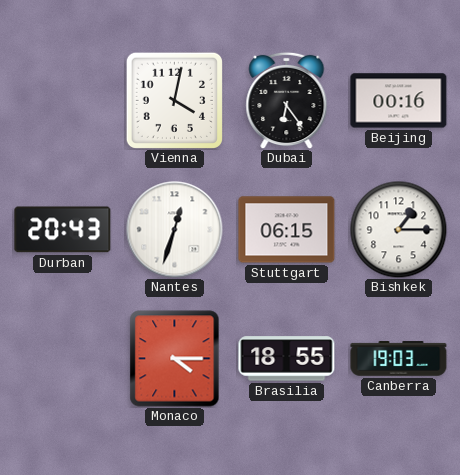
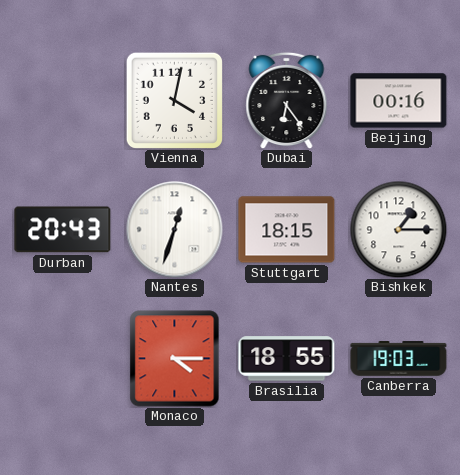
Stuttgart: 06:15 -> 18:15 (287, 230)
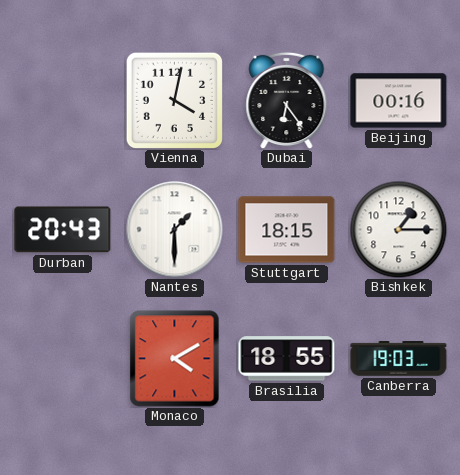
Nantes: 12:33 -> 1:30 (175, 230)
Monaco: 4:15 -> 4:10 (175, 359)
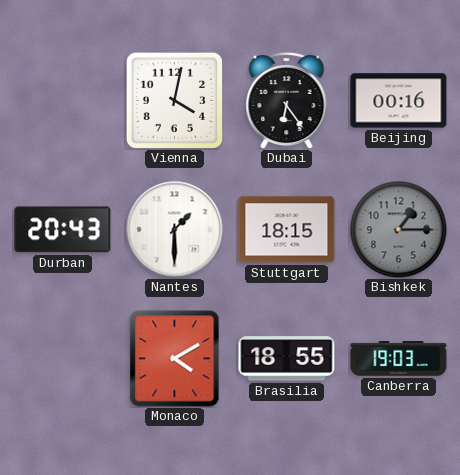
Bishkek dial: white -> grey (398, 229)
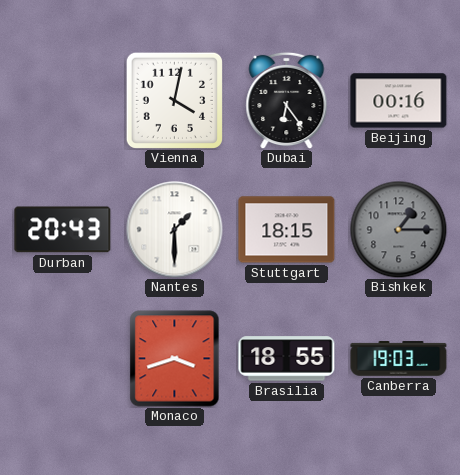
Monaco: 4:10 -> 3:42 (175, 359)
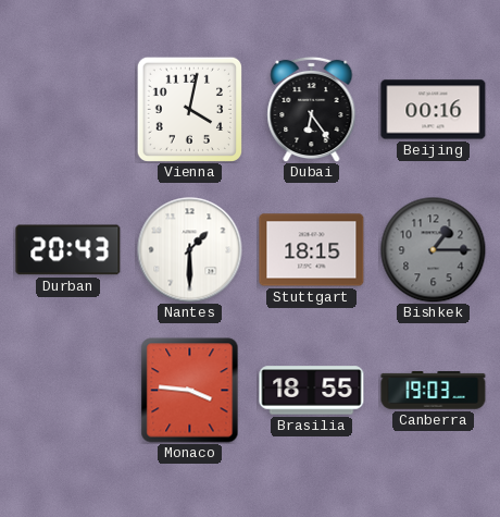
Monaco: 3:42 -> 3:46 (190, 391)
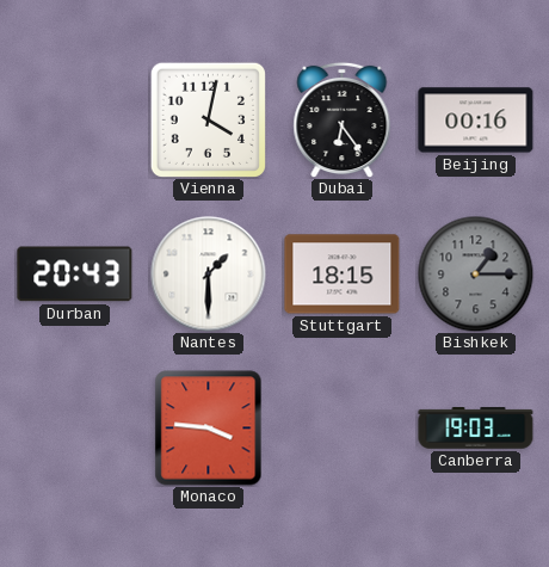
Brasilia: 18:55 -> none (312, 391)
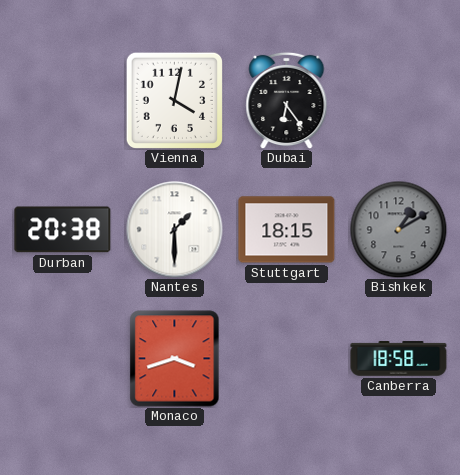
Beijing: 00:16 -> none (476, 121)
Durban: 20:43 -> 20:38 (63, 230)
Bishkek: 1:15 -> 1:10 (398, 229)
Monaco: 3:46 -> 3:42 (175, 359)
Canberra: 19:03 -> 18:58 (399, 359)
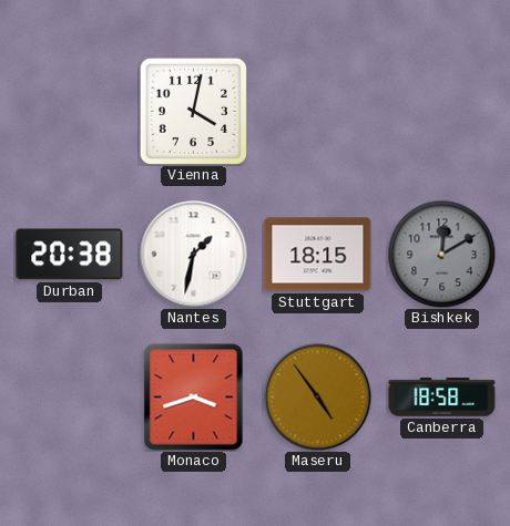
Dubai: 6:24 -> none (287, 100)
Nantes: 1:30 -> 1:32 (194, 255)
Bishkek: 1:10 -> 12:10 (441, 254)
Maseru: none -> 4:54 (318, 398)
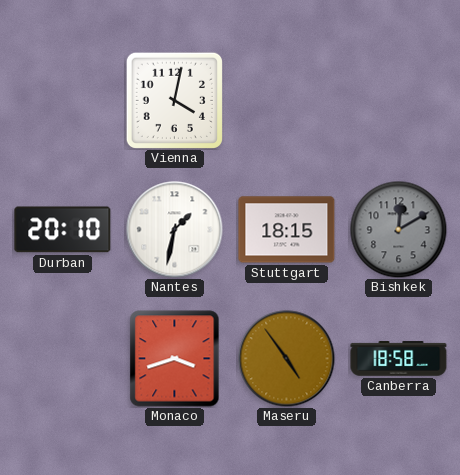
Durban: 20:38 -> 20:10 (63, 230)
